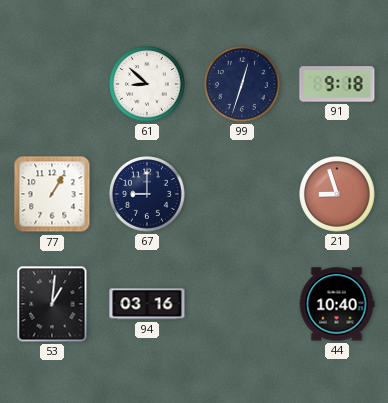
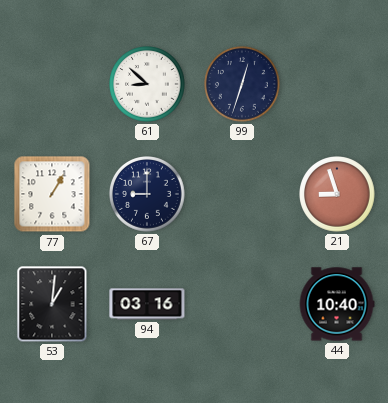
91: 9:18 -> none (337, 84)
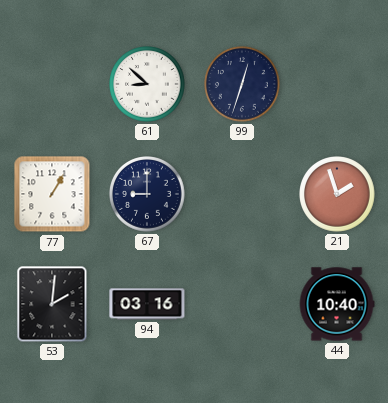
21: 8:57 -> 1:57 (338, 195)
53: 1:01 -> 2:01 (52, 304)
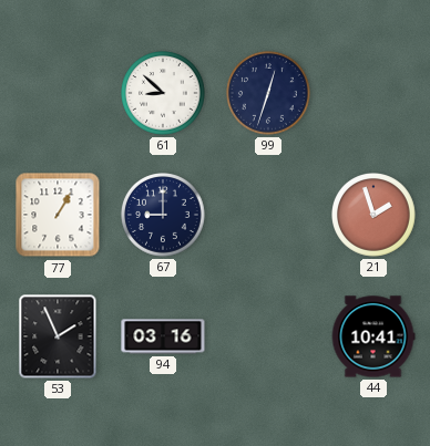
53: 2:01 -> 1:56 (58, 336)
44: 10:40 -> 10:41 (373, 336)
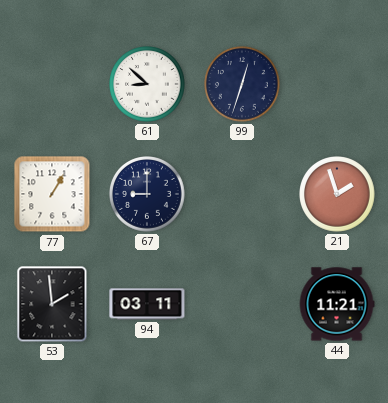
53: 1:56 -> 1:59 (52, 304)
94: 03:16 -> 03:11 (147, 304)
44: 10:41 -> 11:21 (337, 304)
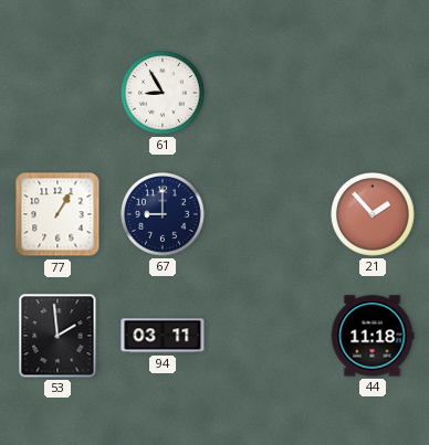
61: 8:52 -> 8:55 (164, 94)
99: 12:33 -> none (243, 85)
21: 1:57 -> 1:53 (374, 215)
44: 11:21 -> 11:18 (373, 336)
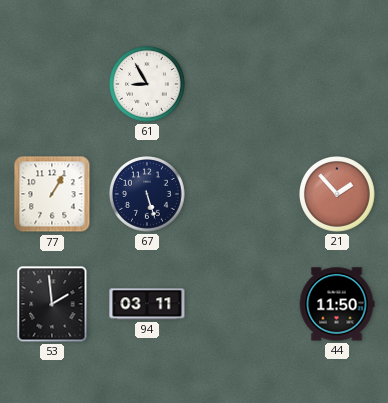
67: 9:00 -> 5:27 (148, 195)
44: 11:18 -> 11:50 (337, 304)
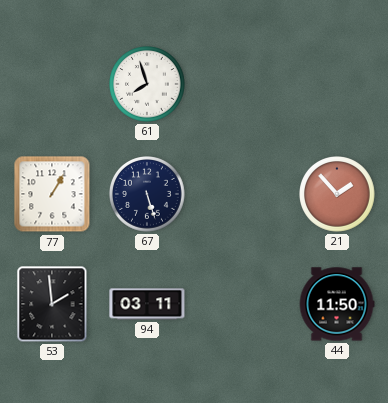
61: 8:55 -> 7:57 (148, 85)
